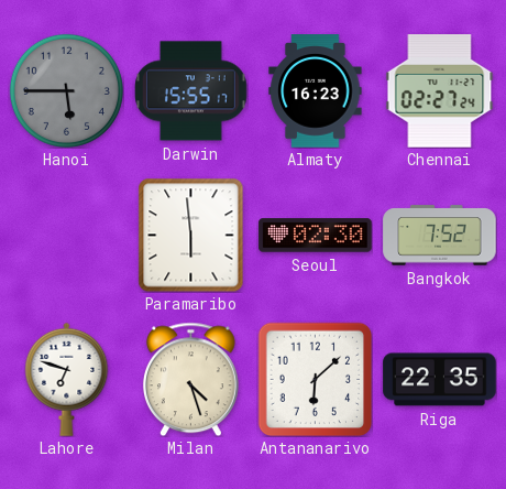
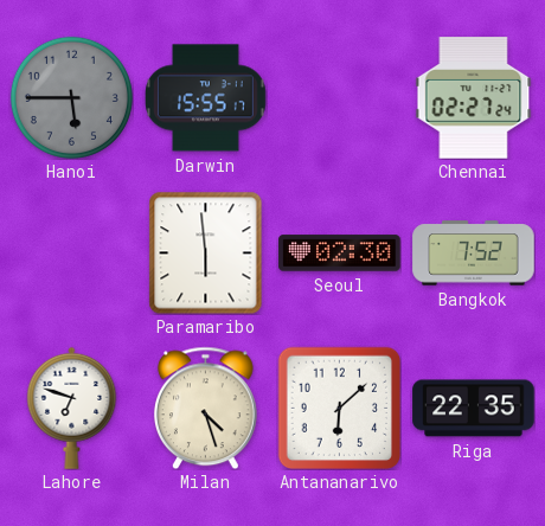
Almaty: 16:23 -> none (316, 91)
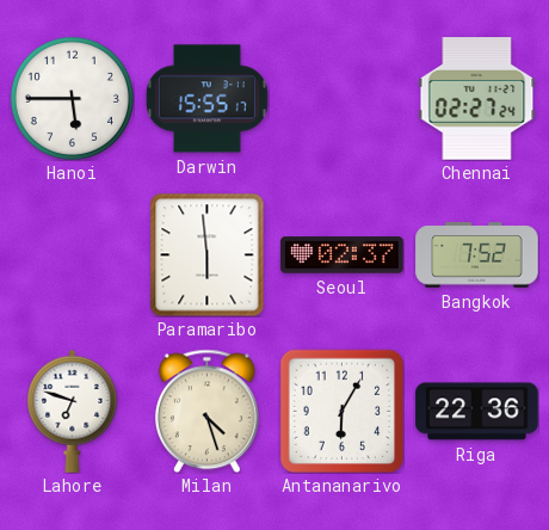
Hanoi dial: grey -> white (72, 98)
Seoul: 02:30 -> 02:37 (343, 255)
Antananarivo: 6:08 -> 6:05 (341, 411)
Riga: 22:35 -> 22:36 (477, 412)
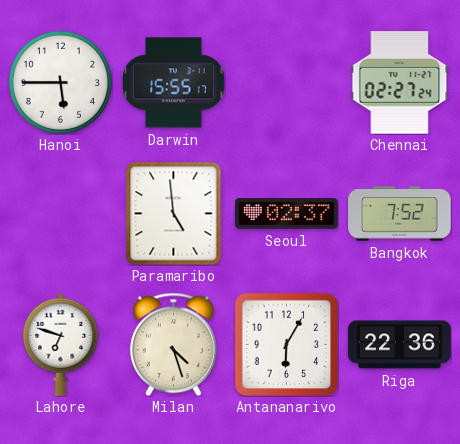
Paramaribo: 5:59 -> 4:59 (174, 213)
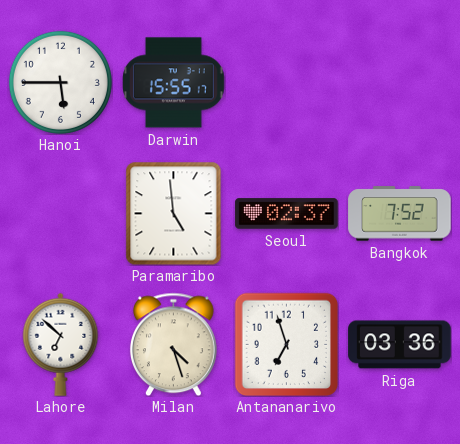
Chennai: 02:27 -> none (400, 83)
Lahore: 6:48 -> 6:52 (61, 344)
Antananarivo: 6:05 -> 6:57 (286, 344)
Riga: 22:36 -> 03:36 (400, 345)
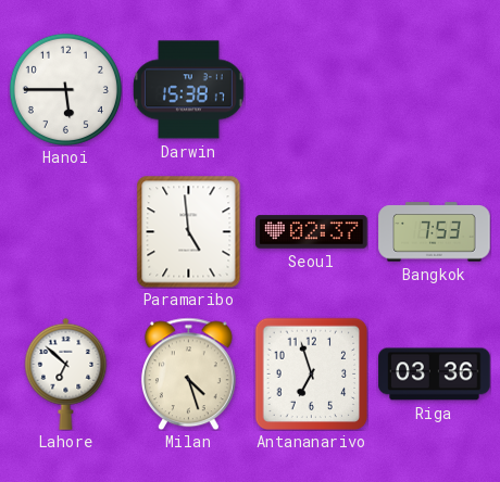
Darwin: 15:55 -> 15:38 (189, 90)
Bangkok: 7:52 -> 7:53 (435, 232)
